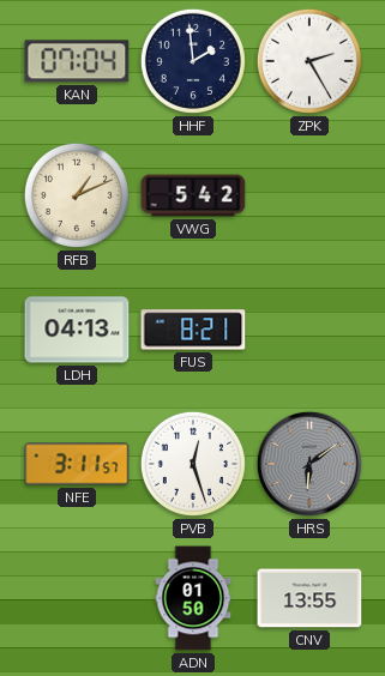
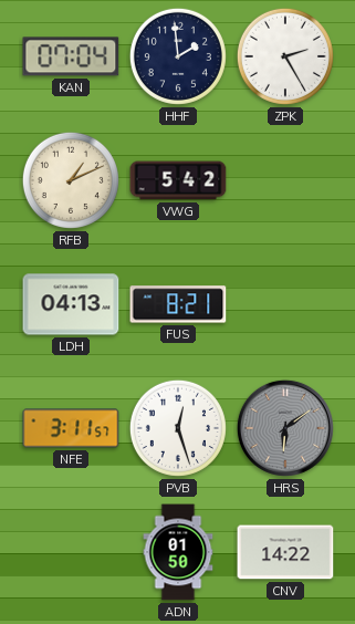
CNV: 13:55 -> 14:22 (285, 552)
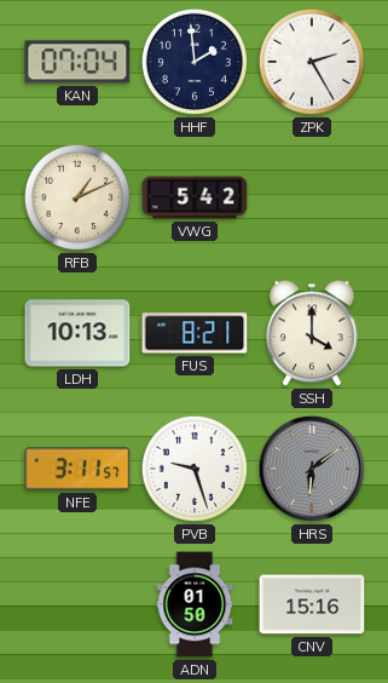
LDH: 04:13 -> 10:13 (77, 333)
SSH: none -> 4:00 (312, 333)
PVB: 12:27 -> 9:27 (195, 469)
CNV: 14:22 -> 15:16 (312, 604)
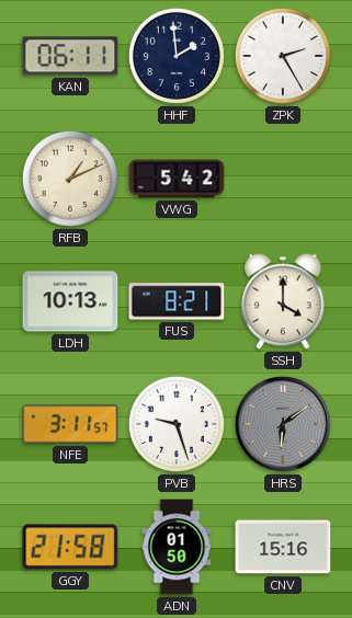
KAN: 07:04 -> 06:11 (70, 56)
GGY: none -> 21:58 (70, 547)
